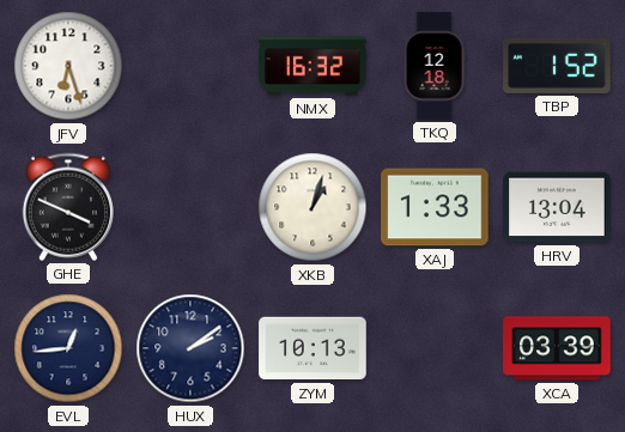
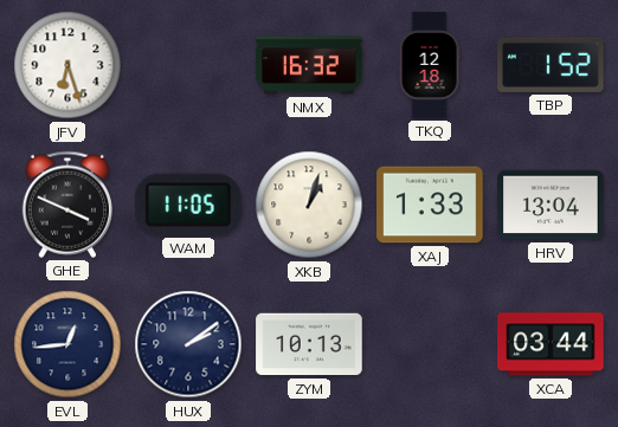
WAM: none -> 11:05 (188, 205)
XCA: 03:39 -> 03:44 (551, 344)
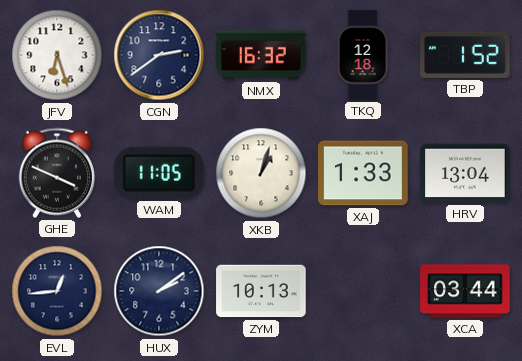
CGN: none -> 2:39 (159, 55)
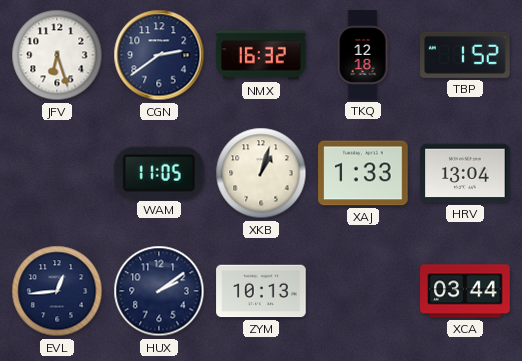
GHE: 3:49 -> none (57, 173)
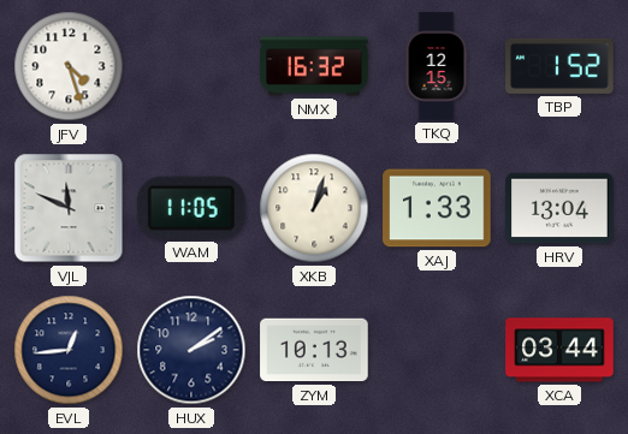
JFV: 6:27 -> 4:27 (69, 66)
CGN: 2:39 -> none (159, 55)
TKQ: 12:18 -> 12:15 (437, 66)
VJL: none -> 11:49 (69, 208)
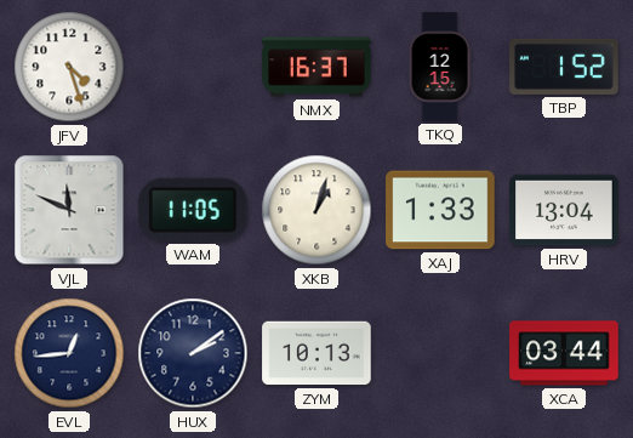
NMX: 16:32 -> 16:37 (316, 67)
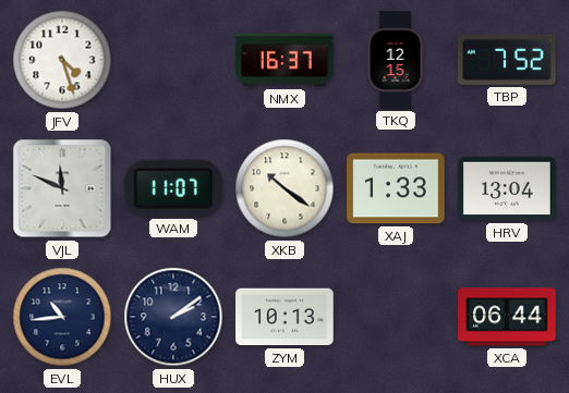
TBP: 1:52 -> 7:52 (507, 60)
WAM: 11:05 -> 11:07 (173, 188)
XKB: 1:03 -> 10:21 (284, 188)
EVL: 12:44 -> 10:44 (62, 317)
XCA: 03:44 -> 06:44 (507, 317)
